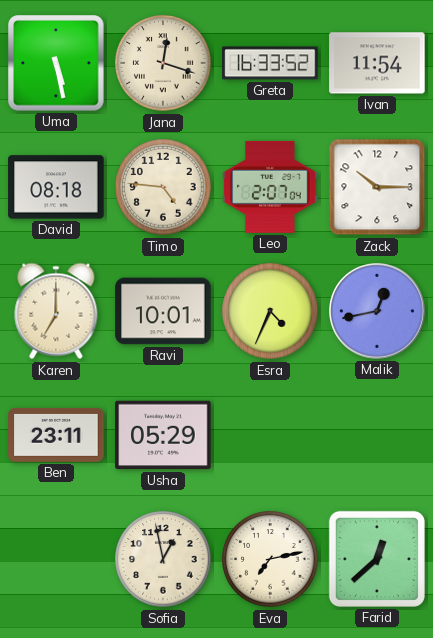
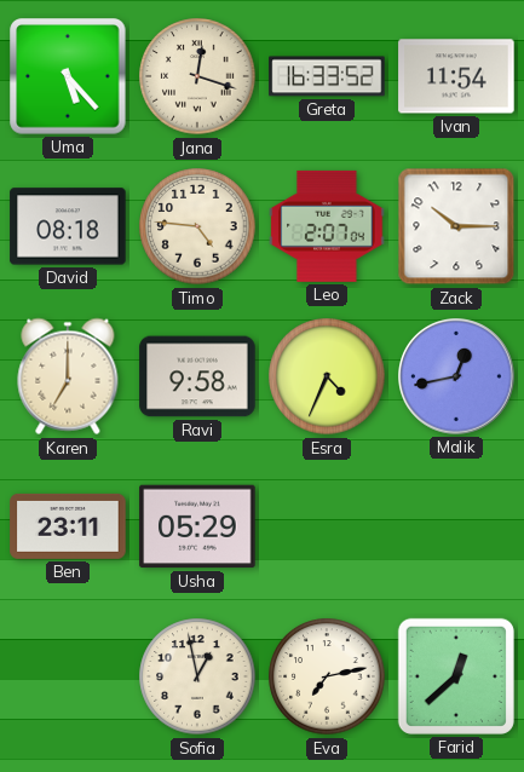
Uma: 5:28 -> 5:23 (68, 76)
Ravi: 10:01 -> 9:58 (197, 376)
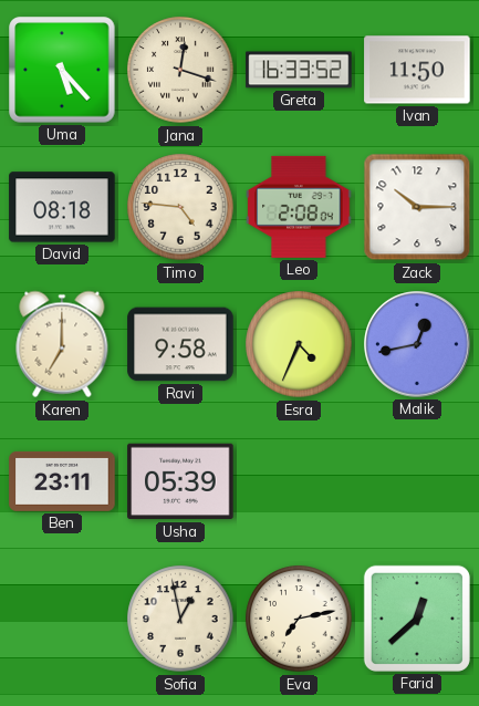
Ivan: 11:54 -> 11:50 (417, 70)
Leo: 2:07 -> 2:08 (299, 207)
Usha: 05:29 -> 05:39 (180, 481)
